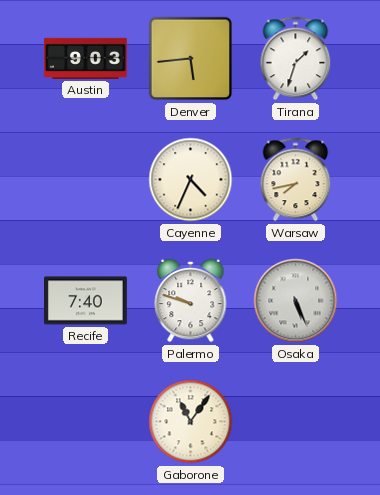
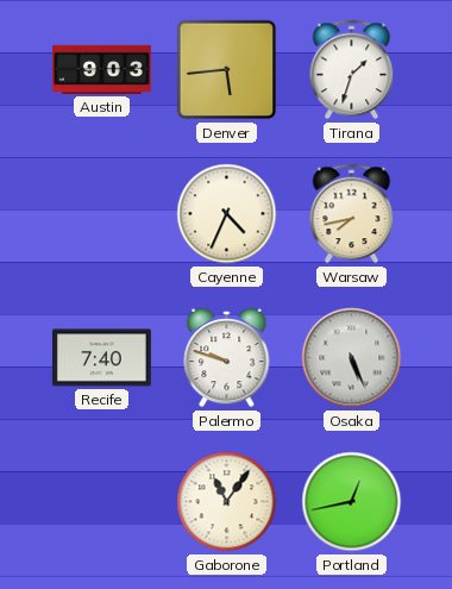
Portland: none -> 12:43 (352, 502)
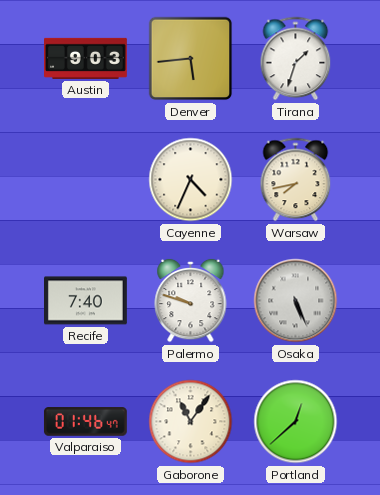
Valparaiso: none -> 01:46 (85, 422)
Portland: 12:43 -> 12:38 (296, 422)
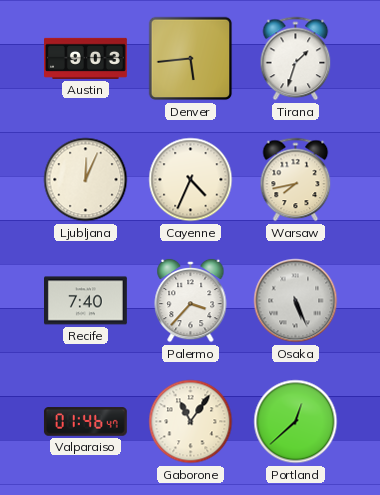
Ljubljana: none -> 12:04 (86, 180)
Palermo: 9:48 -> 3:37 (191, 301)
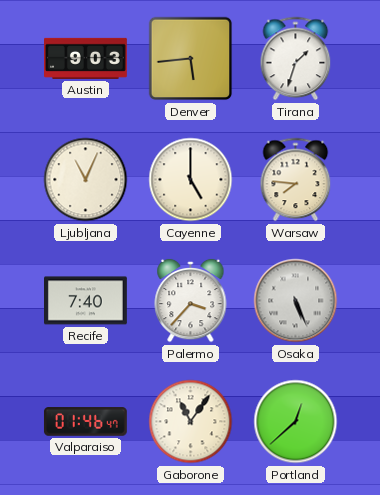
Ljubljana: 12:04 -> 11:04 (86, 180)
Cayenne: 4:34 -> 5:00 (191, 180)
Warsaw: 7:43 -> 7:46 (296, 180)
